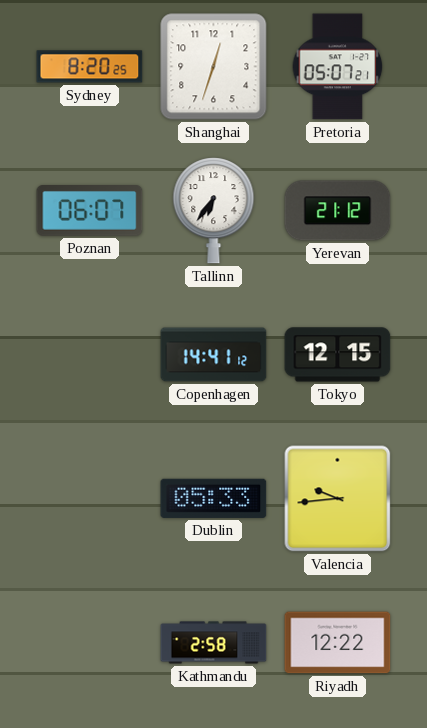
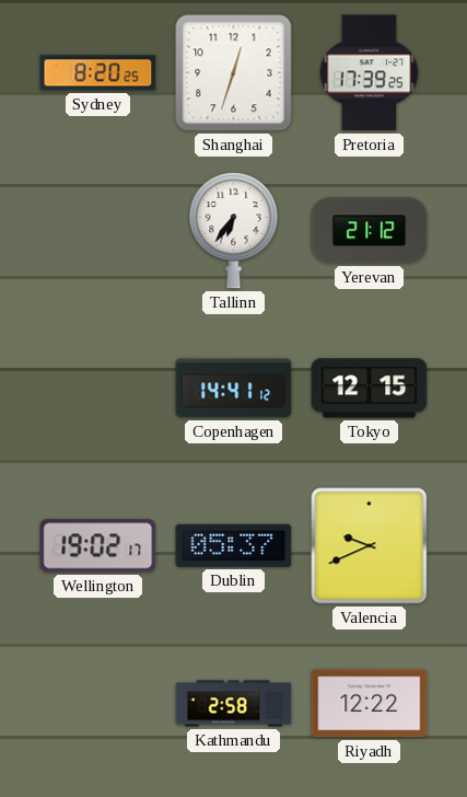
Pretoria: 05:07 -> 17:39 (370, 73)
Poznan: 06:07 -> none (90, 211)
Wellington: none -> 19:02 (98, 546)
Dublin: 05:33 -> 05:37 (234, 545)
Valencia: 9:44 -> 9:41 (370, 546)
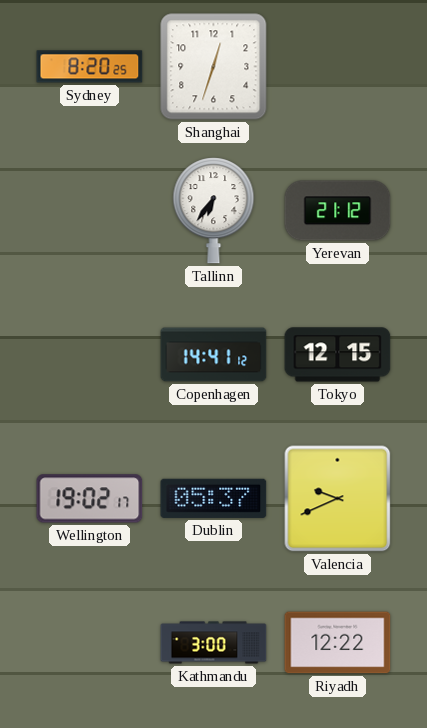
Pretoria: 17:39 -> none (370, 73)
Kathmandu: 2:58 -> 3:00 (214, 643)
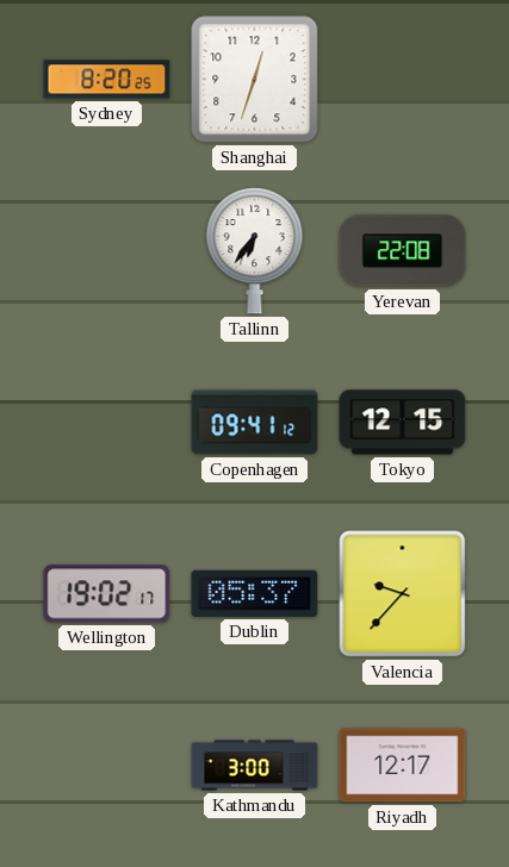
Yerevan: 21:12 -> 22:08 (403, 251)
Copenhagen: 14:41 -> 09:41 (255, 423)
Valencia: 9:41 -> 9:37 (403, 594)
Riyadh: 12:22 -> 12:17 (403, 766)
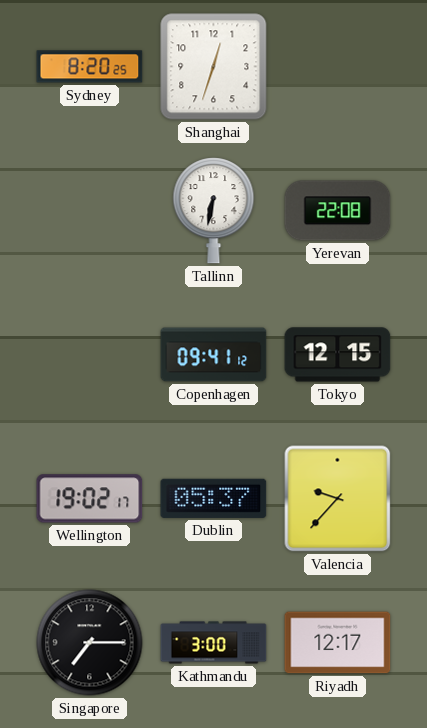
Tallinn: 6:36 -> 6:32 (214, 211)
Singapore: none -> 7:15 (90, 643)
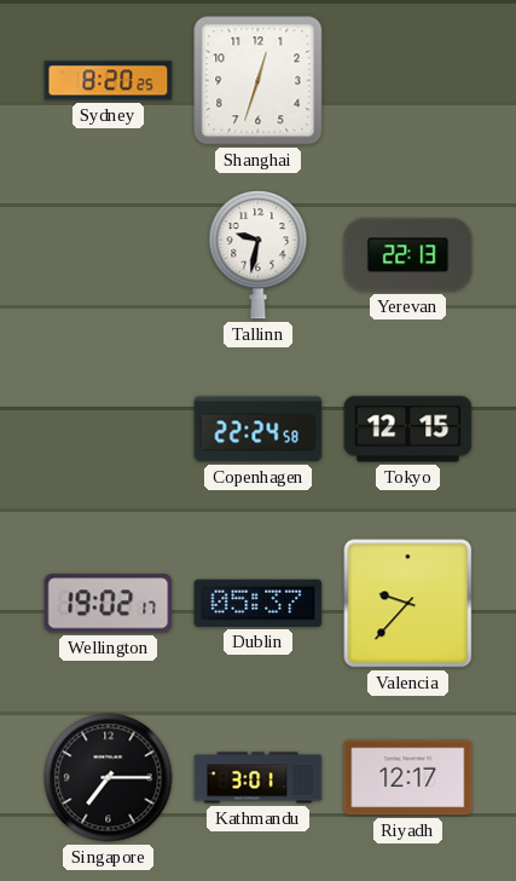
Tallinn: 6:32 -> 9:32 (259, 255)
Yerevan: 22:08 -> 22:13 (408, 255)
Copenhagen: 09:41 -> 22:24 (259, 430)
Kathmandu: 3:00 -> 3:01 (259, 778)
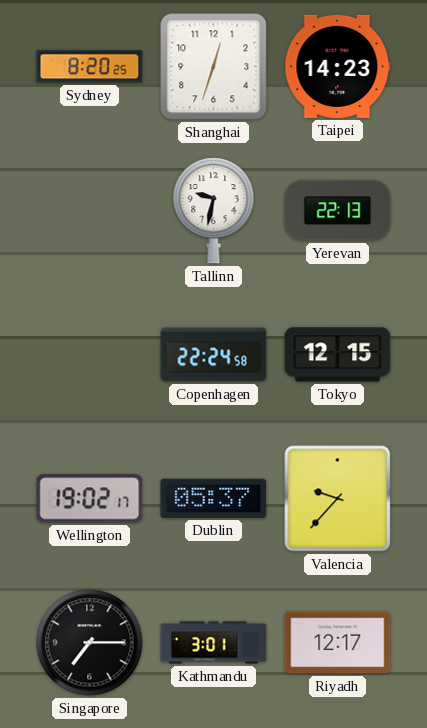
Taipei: none -> 14:23 (338, 66)
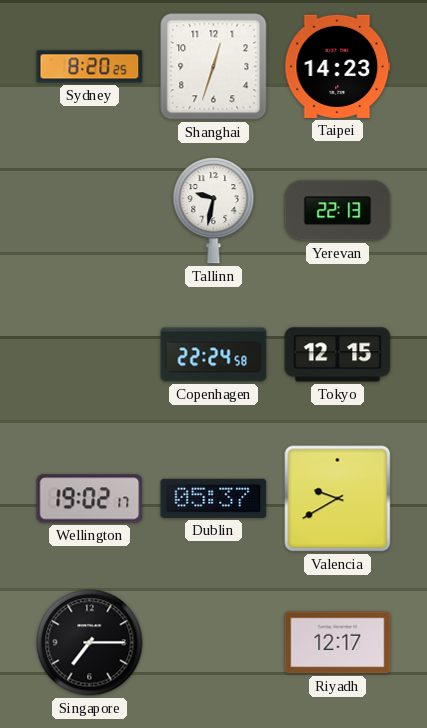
Valencia: 9:37 -> 9:40 (338, 499)
Kathmandu: 3:01 -> none (214, 643)
